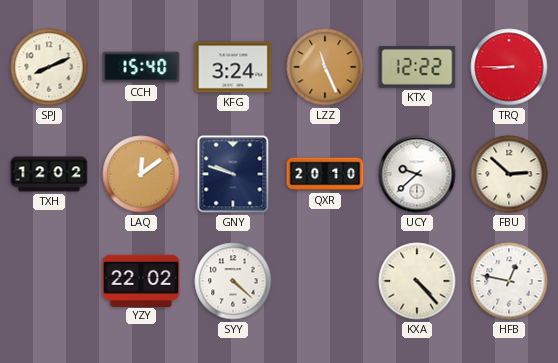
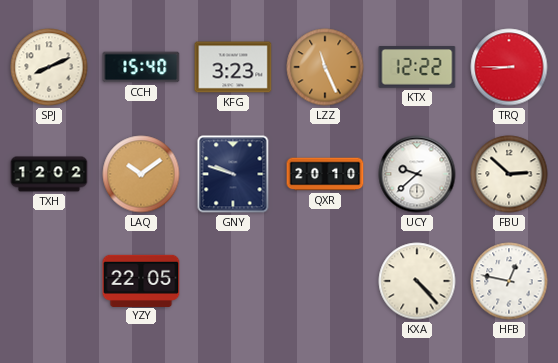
KFG: 3:24 -> 3:23 (233, 67)
LAQ: 12:09 -> 10:09 (141, 174)
YZY: 22:02 -> 22:05 (141, 280)
SYY: 4:22 -> none (233, 281)
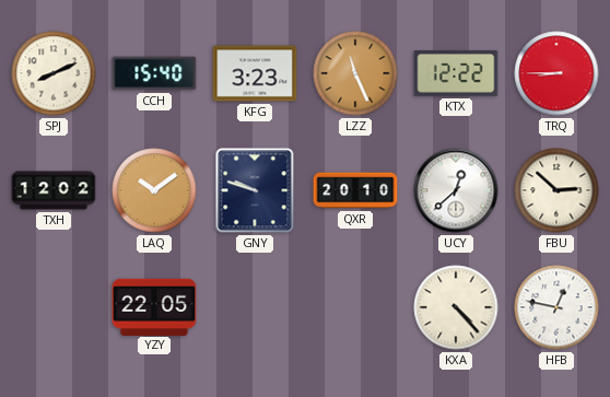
UCY: 9:38 -> 12:38 (456, 190)
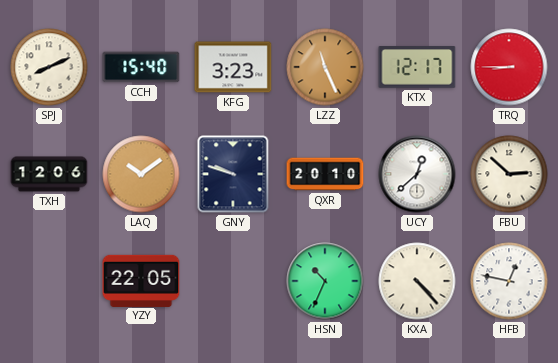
KTX: 12:22 -> 12:17 (417, 67)
TXH: 12:02 -> 12:06 (49, 174)
HSN: none -> 10:34 (325, 281)
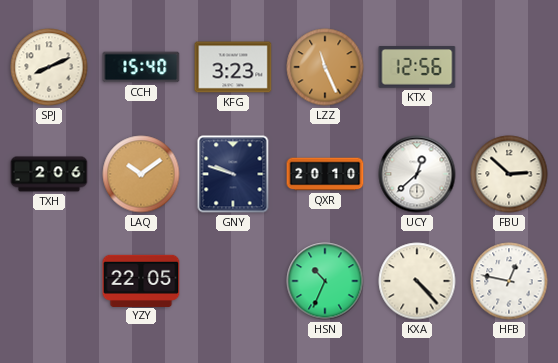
KTX: 12:17 -> 12:56 (417, 67)
TRQ: 8:45 -> none (509, 67)
TXH: 12:06 -> 2:06 (49, 174)
